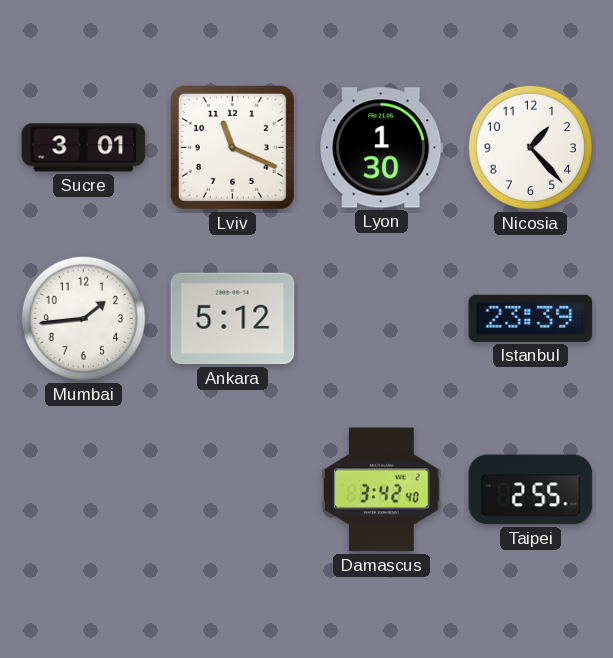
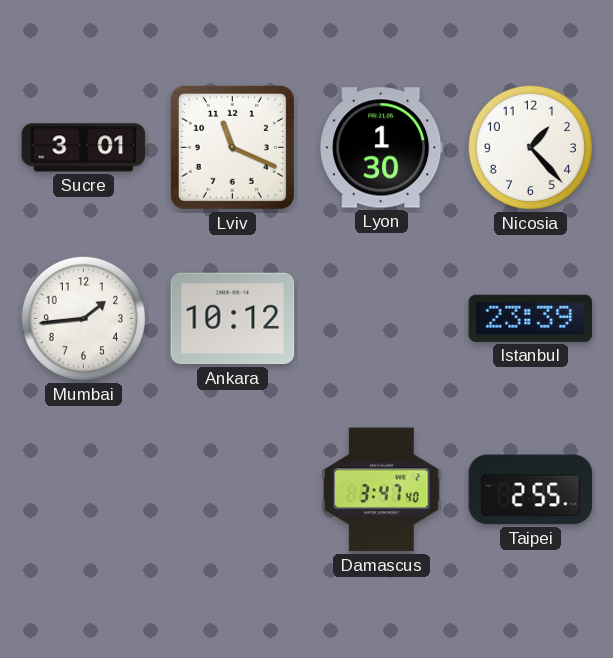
Ankara: 5:12 -> 10:12 (233, 319)
Damascus: 3:42 -> 3:47 (382, 490)
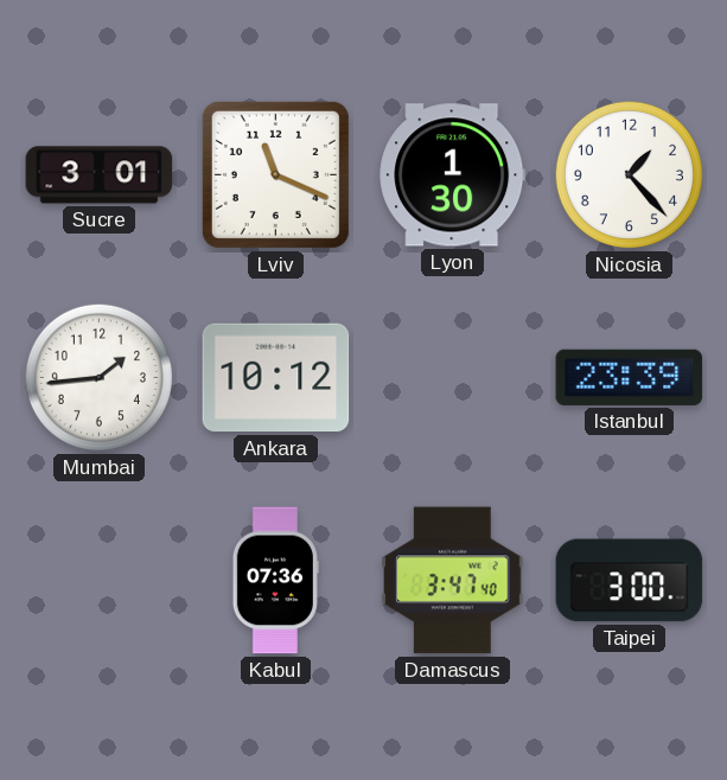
Kabul: none -> 07:36 (275, 581)
Taipei: 2:55 -> 3:00 (630, 581)
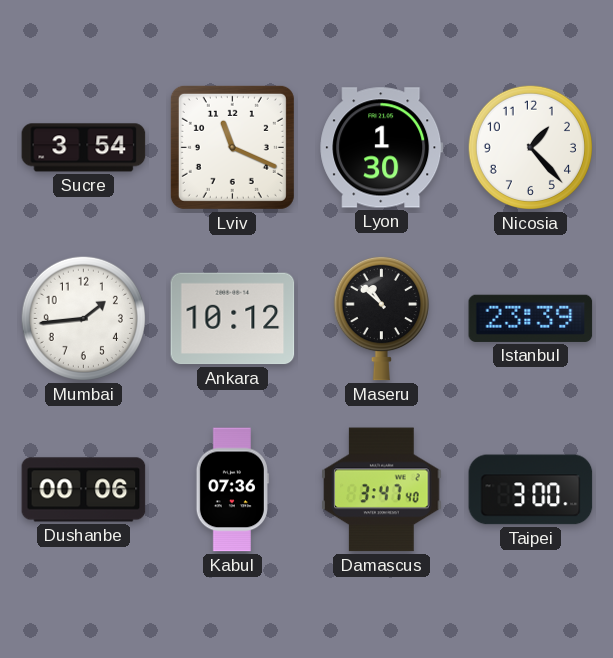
Sucre: 3:01 -> 3:54 (84, 148)
Maseru: none -> 10:52 (381, 318)
Dushanbe: none -> 00:06 (84, 490)
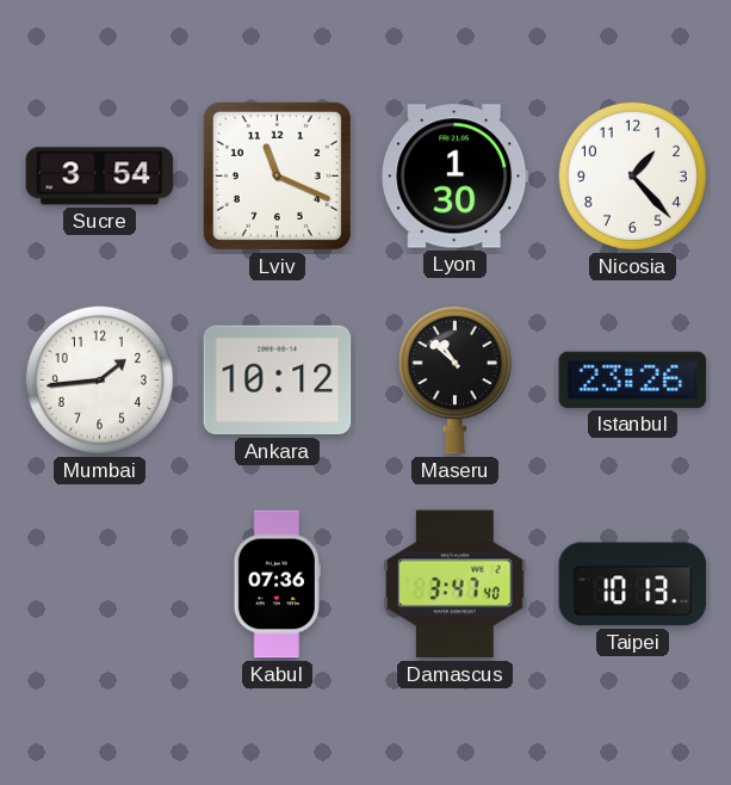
Istanbul: 23:39 -> 23:26 (633, 379)
Dushanbe: 00:06 -> none (84, 490)
Taipei: 3:00 -> 10:13 (633, 585)
